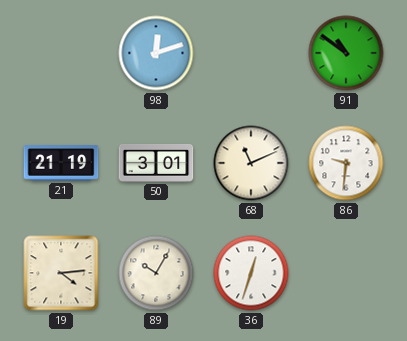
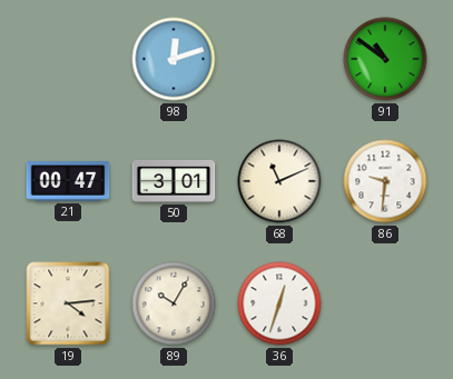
21: 21:19 -> 00:47 (68, 181)
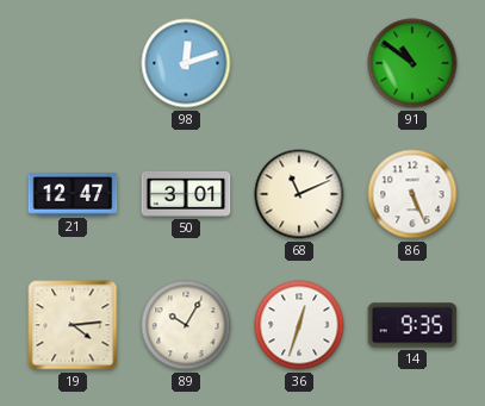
21: 00:47 -> 12:47 (73, 194)
86: 9:31 -> 5:26 (412, 194)
14: none -> 9:35 (412, 325)
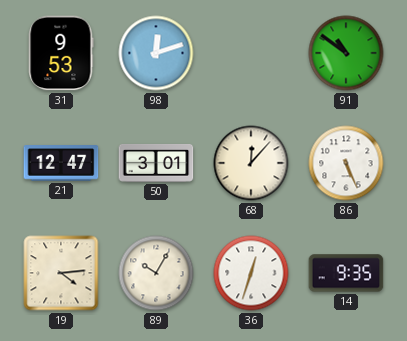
31: none -> 9:53 (61, 53)
68: 11:11 -> 12:07 (251, 163)
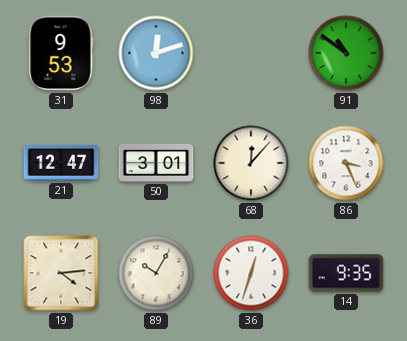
86: 5:26 -> 3:26 (346, 163)
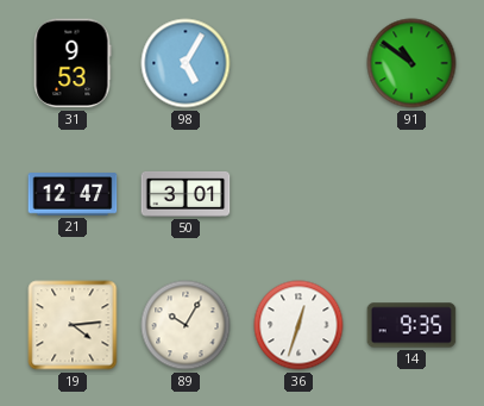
98: 12:12 -> 5:05 (186, 63)
68: 12:07 -> none (251, 163)
86: 3:26 -> none (346, 163)
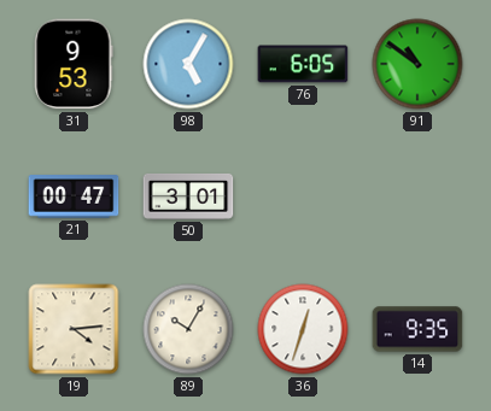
76: none -> 6:05 (303, 64)
21: 12:47 -> 00:47 (74, 196)
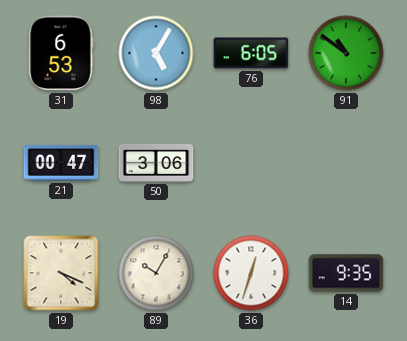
31: 9:53 -> 6:53 (61, 53)
50: 3:01 -> 3:06 (156, 163)
19: 4:14 -> 4:19 (61, 273)
